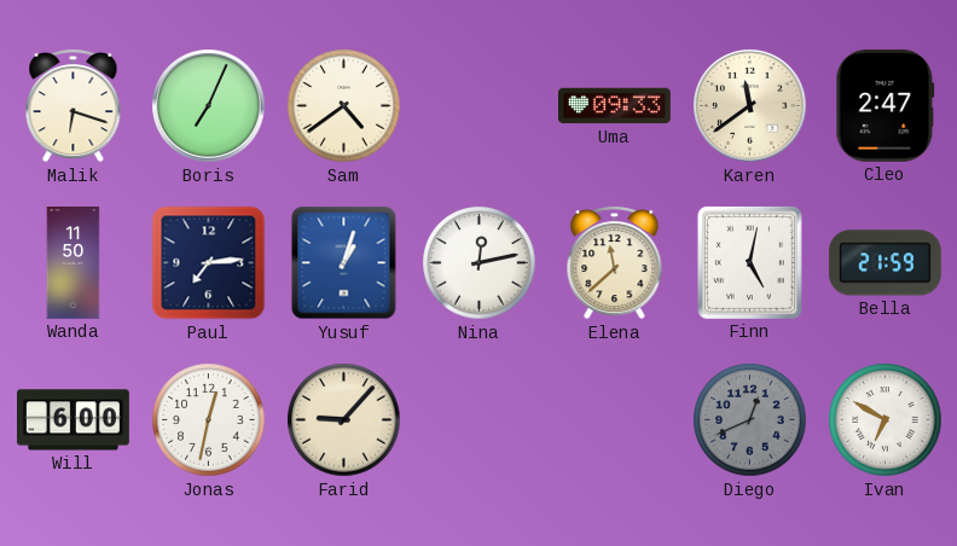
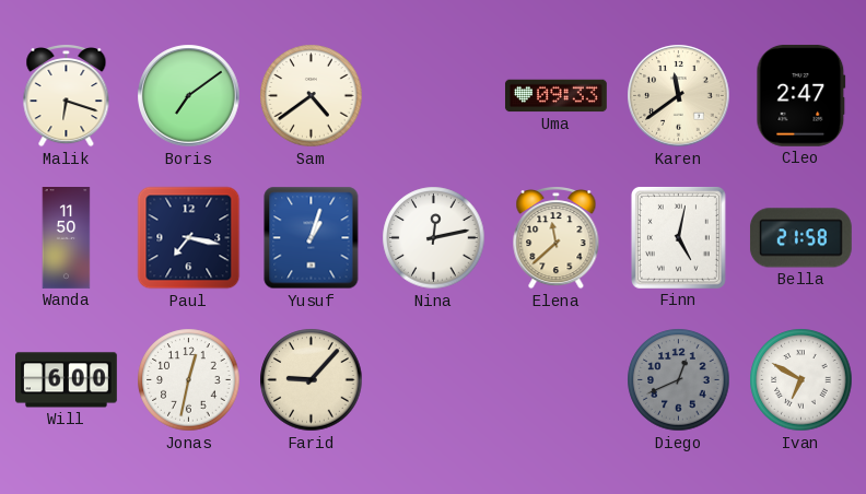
Boris: 7:04 -> 7:09 (189, 96)
Paul: 7:14 -> 7:17 (189, 238)
Bella: 21:59 -> 21:58 (800, 238)
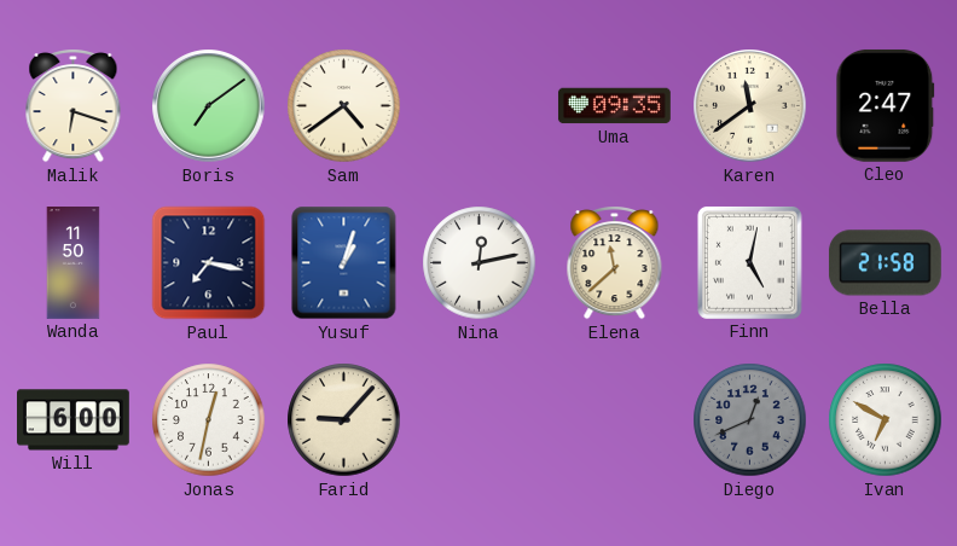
Uma: 09:33 -> 09:35 (614, 106)
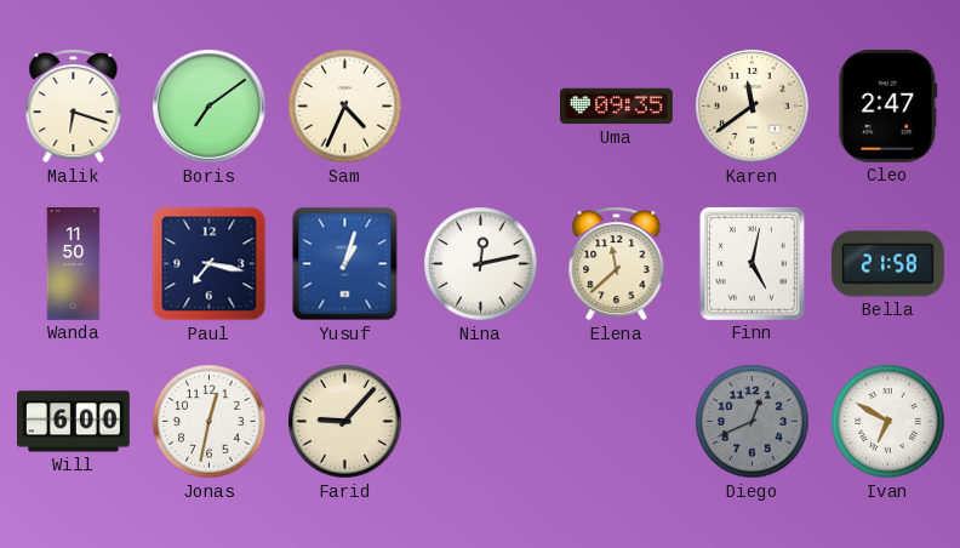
Sam: 4:39 -> 4:34 (345, 107)
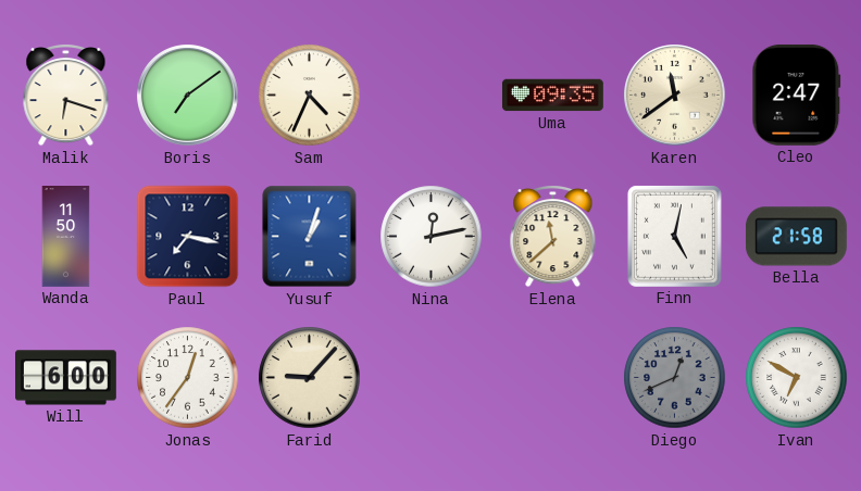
Jonas: 12:32 -> 12:36 (188, 378)
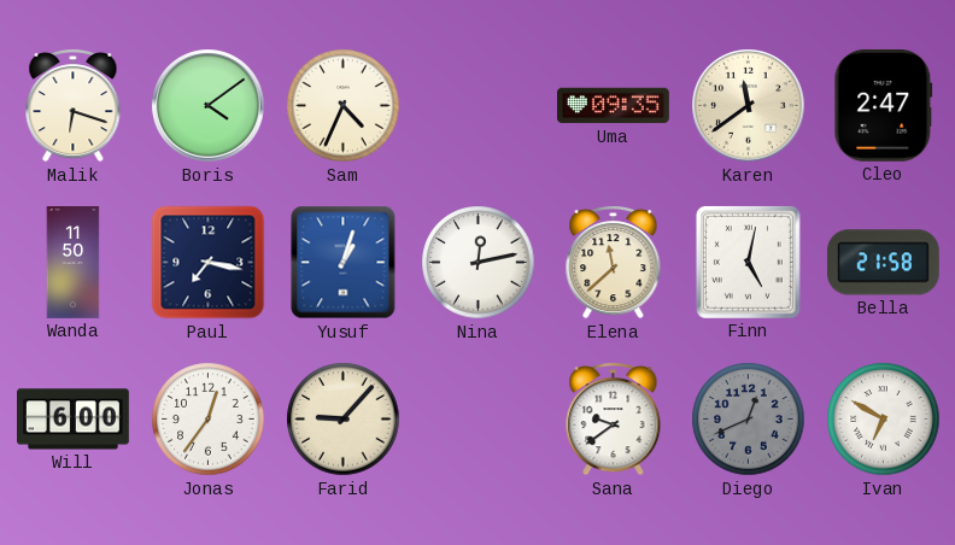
Boris: 7:09 -> 4:09 (209, 106)
Sana: none -> 9:39 (614, 420)
